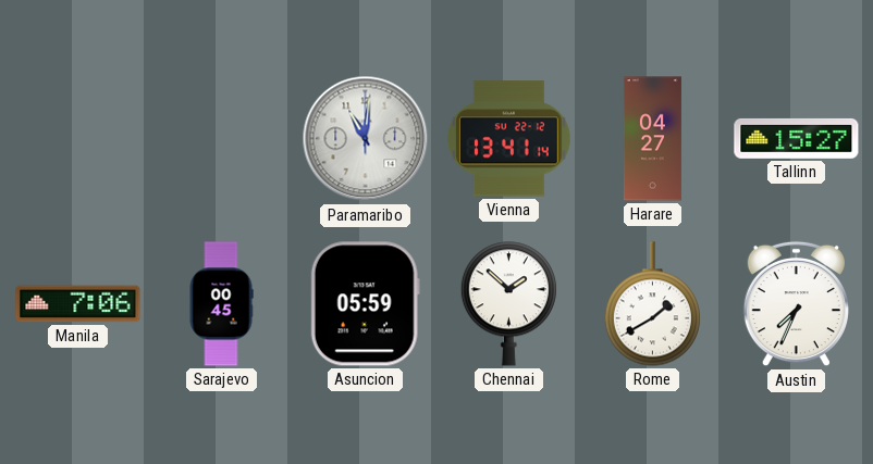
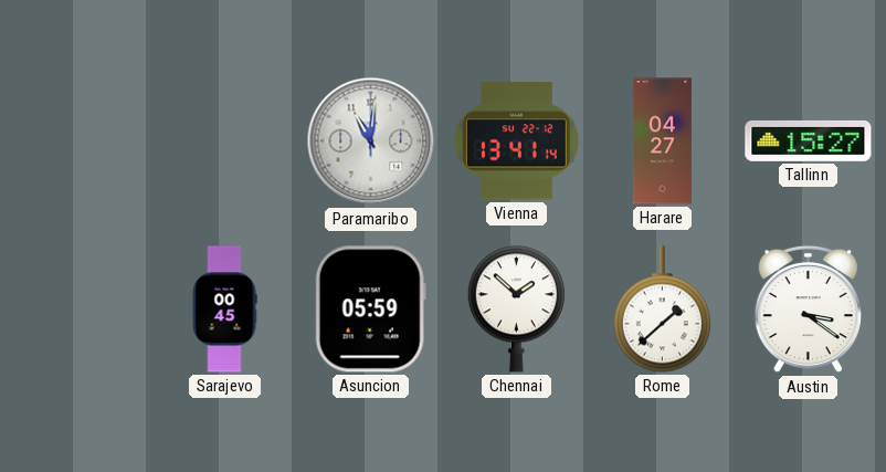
Manila: 7:06 -> none (78, 304)
Rome: 1:40 -> 1:38 (662, 310)
Austin: 7:34 -> 3:21 (808, 310)
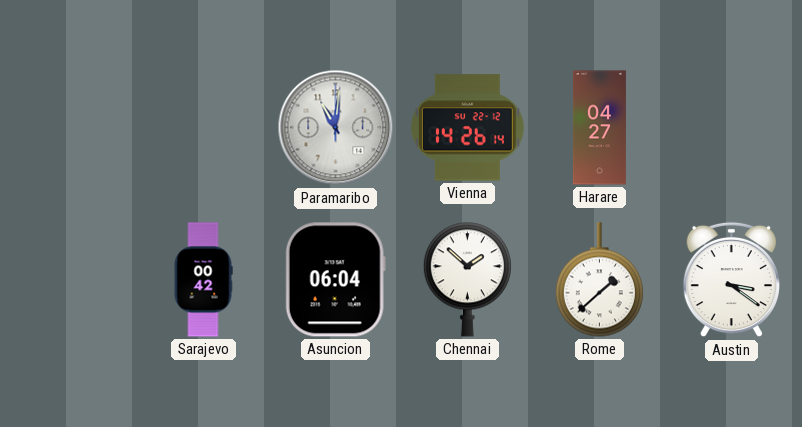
Vienna: 13:41 -> 14:26 (467, 128)
Tallinn: 15:27 -> none (809, 140)
Sarajevo: 00:45 -> 00:42 (203, 280)
Asuncion: 05:59 -> 06:04 (335, 280)
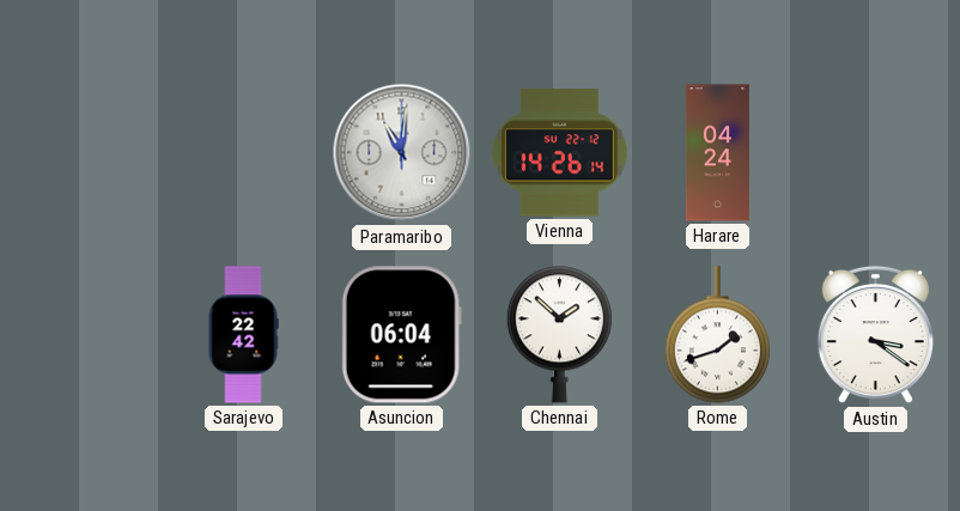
Harare: 04:27 -> 04:24 (717, 153)
Sarajevo: 00:42 -> 22:42 (243, 335)
Rome: 1:38 -> 1:42 (717, 335)
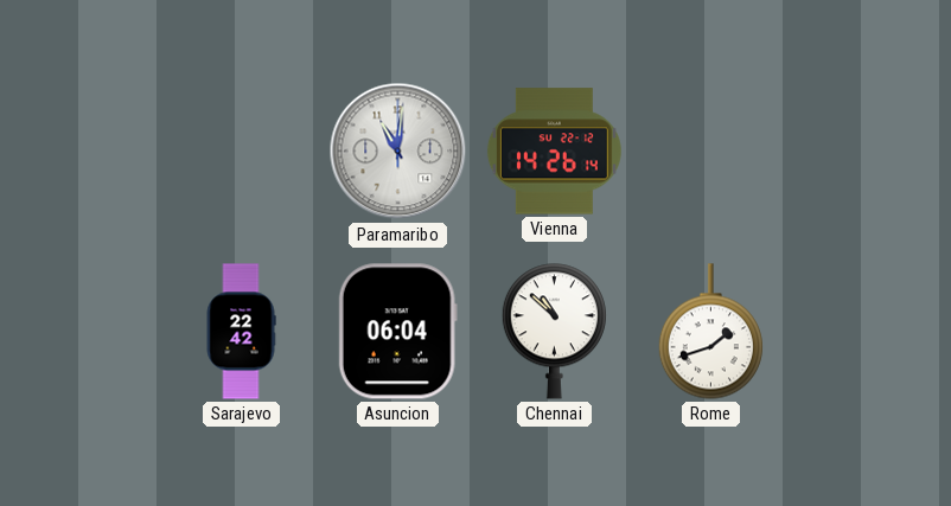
Harare: 04:24 -> none (717, 153)
Chennai: 1:52 -> 10:52 (554, 332)
Austin: 3:21 -> none (875, 335)
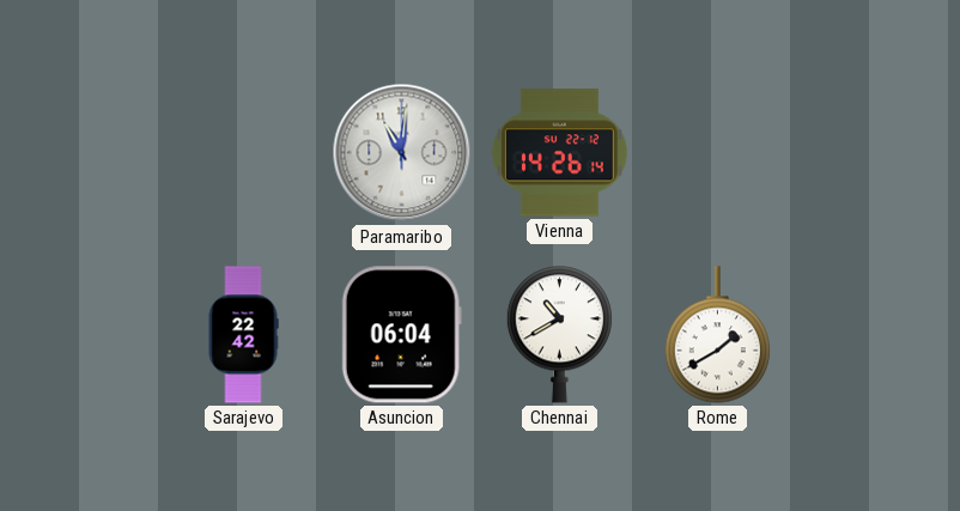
Chennai: 10:52 -> 10:40 (559, 335)
Rome: 1:42 -> 1:40 (717, 335)
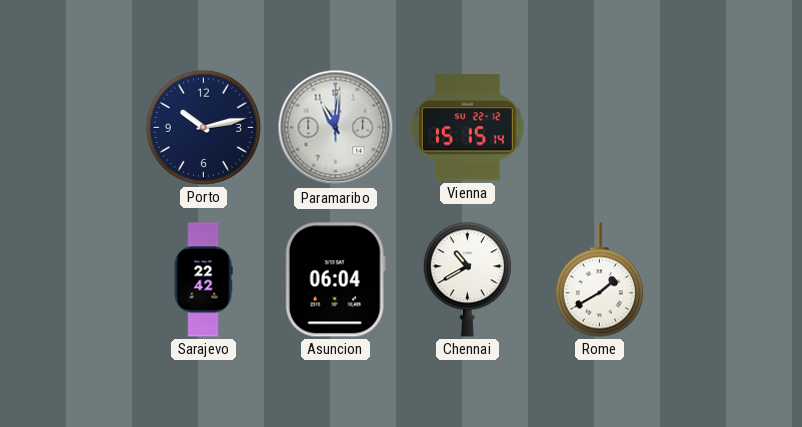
Porto: none -> 10:13 (203, 127)
Vienna: 14:26 -> 15:15 (467, 128)
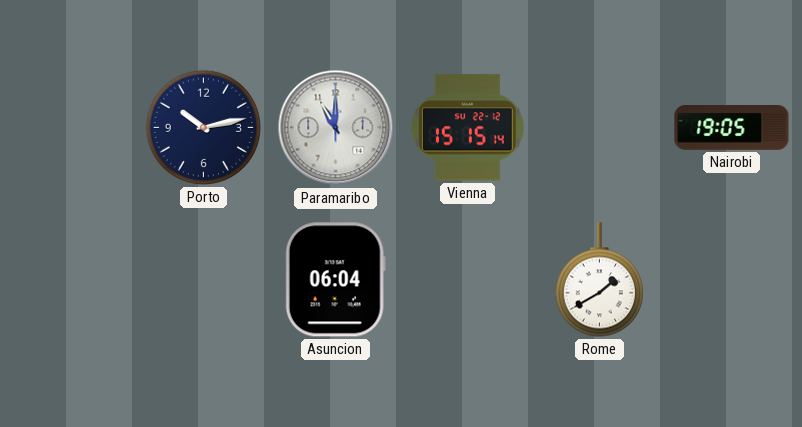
Paramaribo: 11:01 -> 11:00 (336, 128)
Nairobi: none -> 19:05 (732, 128)
Sarajevo: 22:42 -> none (203, 280)
Chennai: 10:40 -> none (467, 280)
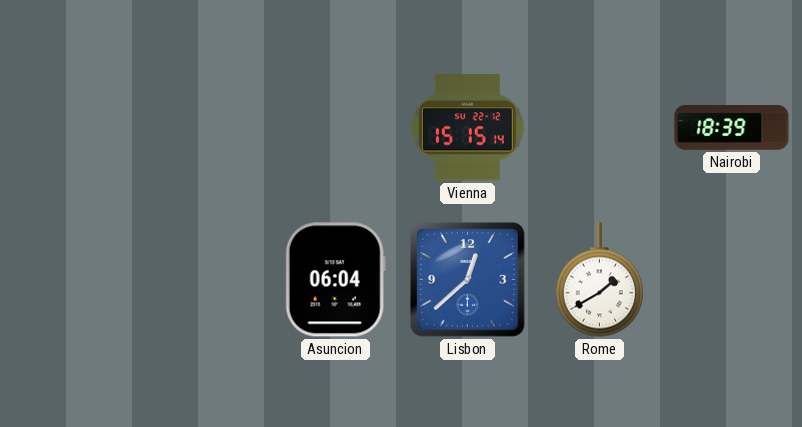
Porto: 10:13 -> none (203, 127)
Paramaribo: 11:00 -> none (336, 128)
Nairobi: 19:05 -> 18:39 (732, 128)
Lisbon: none -> 12:38 (468, 280)
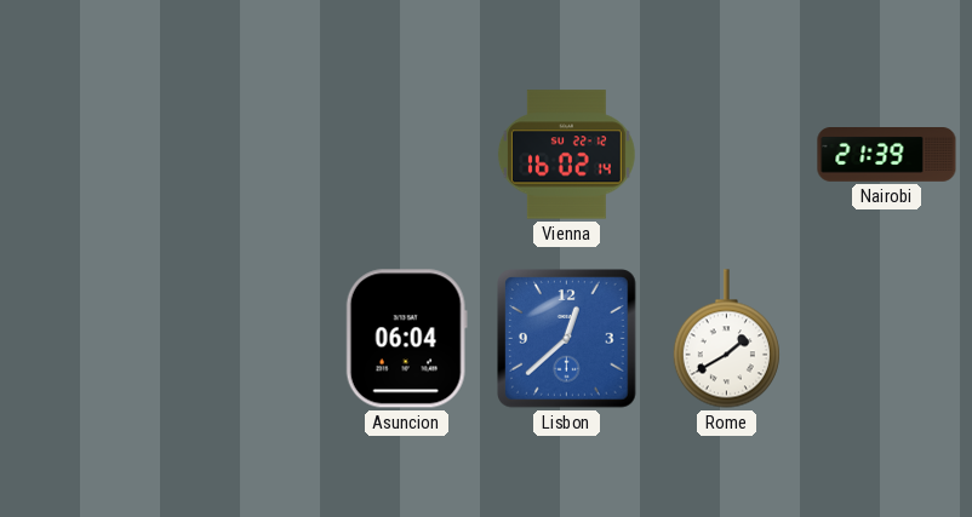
Vienna: 15:15 -> 16:02 (566, 155)
Nairobi: 18:39 -> 21:39 (887, 155)
